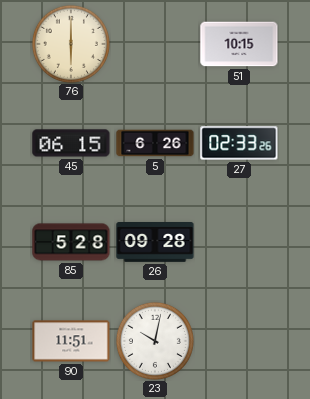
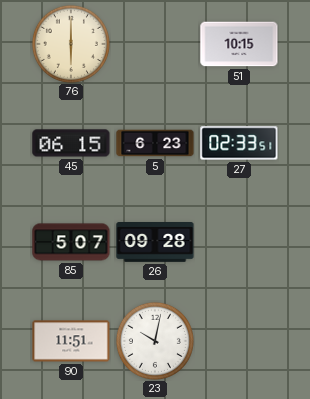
5: 6:26 -> 6:23 (155, 143)
27: 02:33:26 -> 02:33:51 (239, 143)
85: 5:28 -> 5:07 (71, 242)
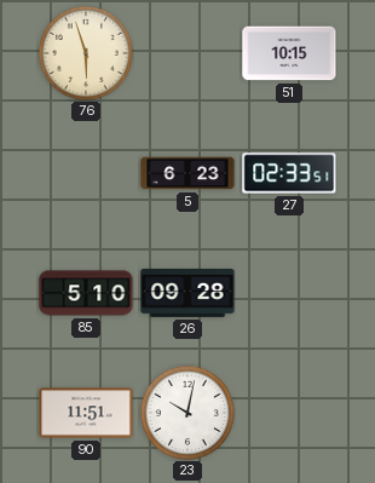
76: 6:00 -> 5:57 (86, 53)
45: 06:15 -> none (71, 143)
85: 5:07 -> 5:10 (86, 293)
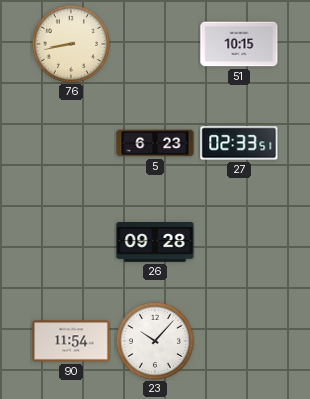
76: 5:57 -> 8:43 (71, 44)
85: 5:10 -> none (86, 293)
90: 11:51 -> 11:54 (71, 341)
23: 10:02 -> 10:07 (155, 341)
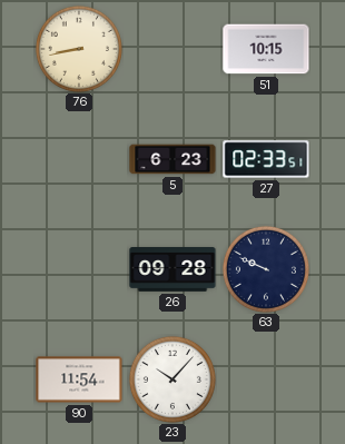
63: none -> 9:49 (266, 269)
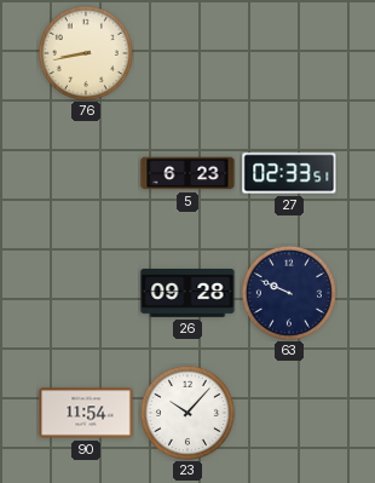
51: 10:15 -> none (266, 49)
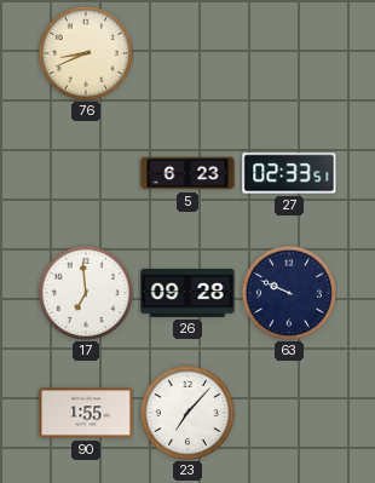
76: 8:43 -> 8:41 (86, 53)
17: none -> 6:59 (86, 293)
90: 11:54 -> 1:55 (86, 413)
23: 10:07 -> 7:07 (187, 413)
